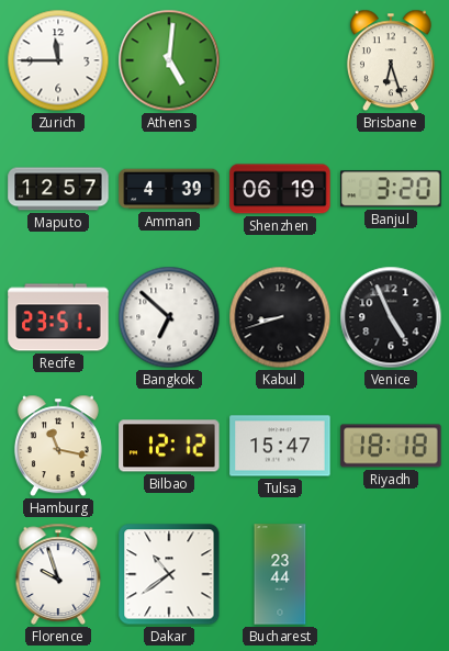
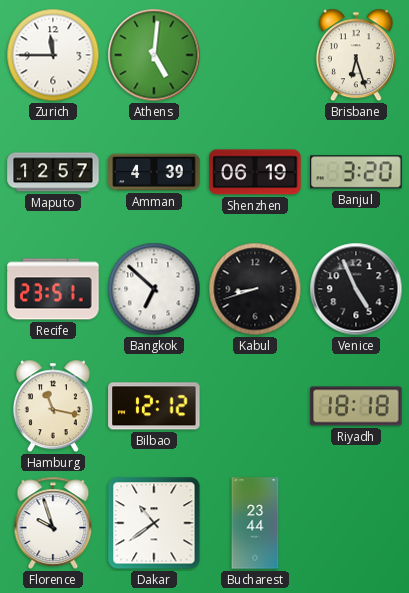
Tulsa: 15:47 -> none (280, 446)
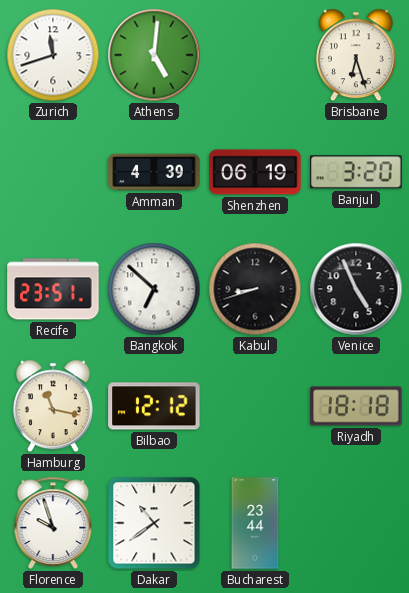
Zurich: 11:45 -> 11:42 (53, 55)
Maputo: 12:57 -> none (53, 172)
